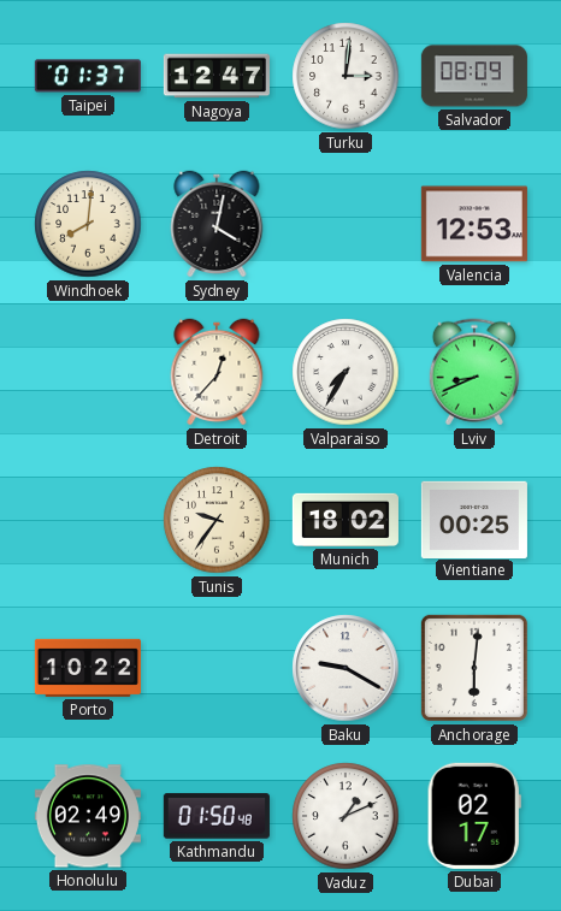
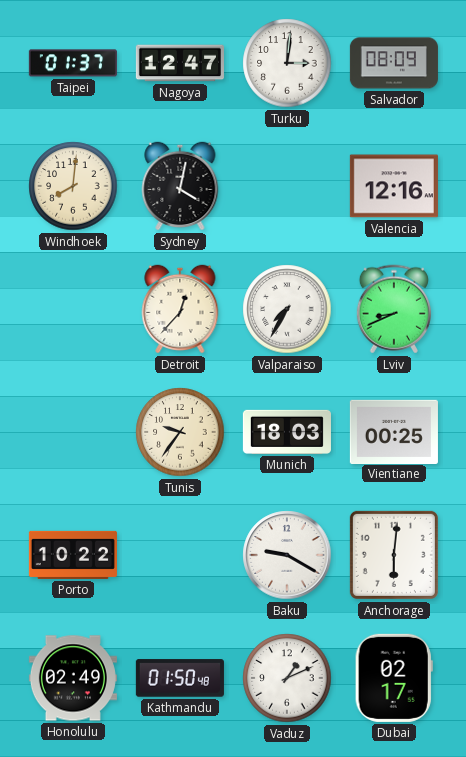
Valencia: 12:53 -> 12:16 (394, 186)
Munich: 18:02 -> 18:03 (287, 432)
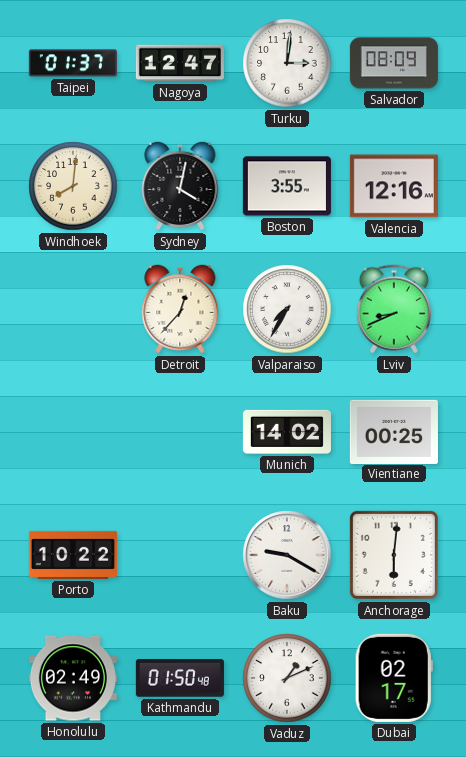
Boston: none -> 3:55 (287, 186)
Tunis: 9:36 -> none (180, 432)
Munich: 18:03 -> 14:02 (287, 432)
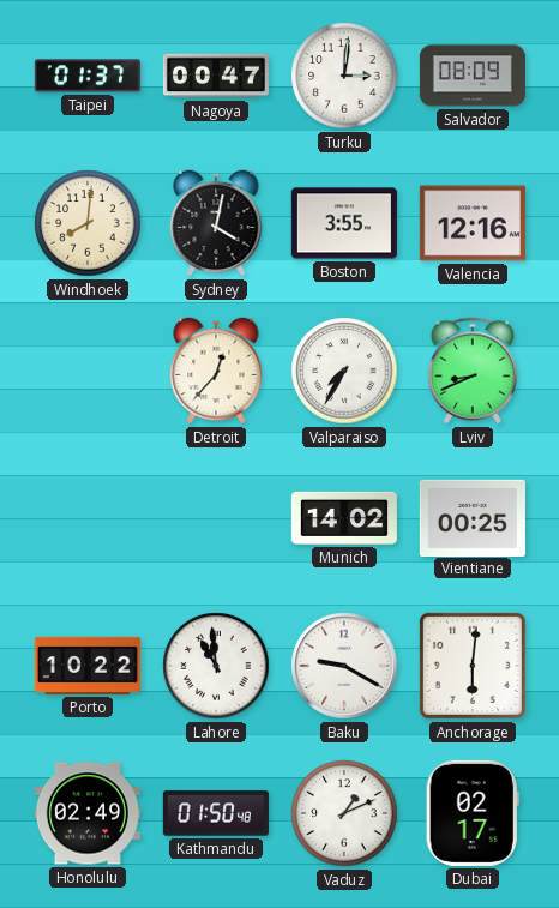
Nagoya: 12:47 -> 00:47 (216, 76)
Lahore: none -> 10:59 (216, 666)
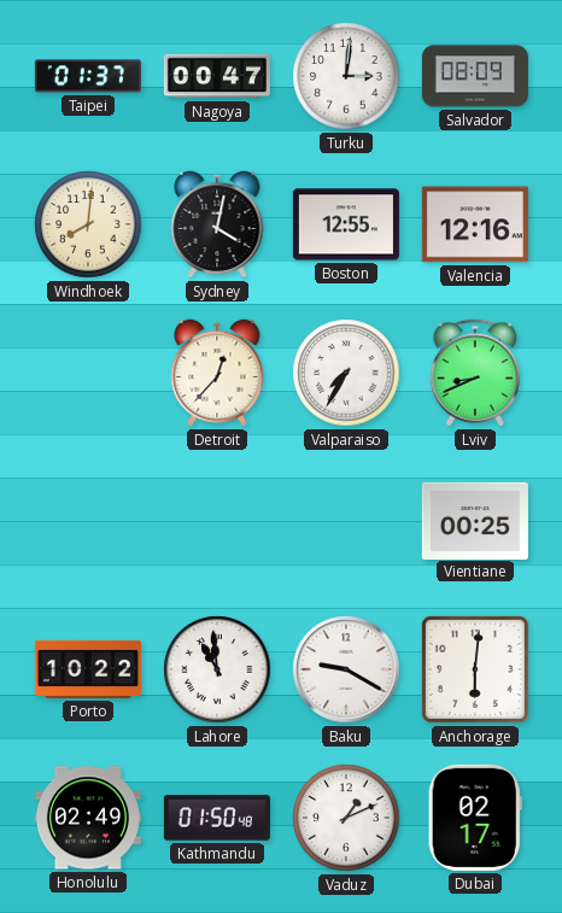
Boston: 3:55 -> 12:55 (346, 224)
Munich: 14:02 -> none (344, 518)
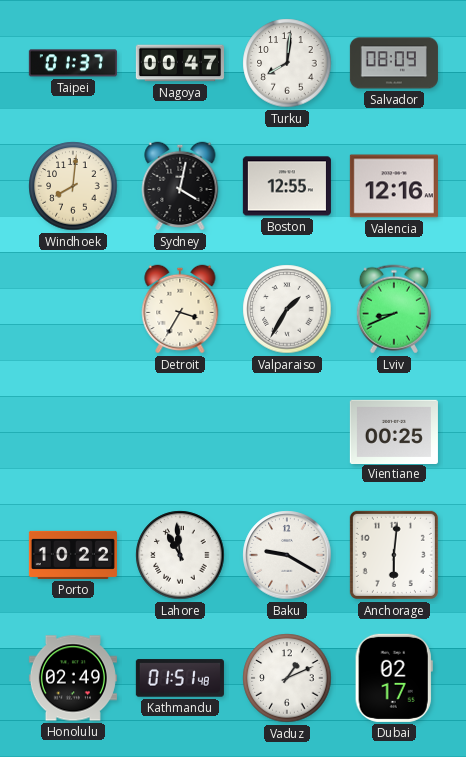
Turku: 3:01 -> 8:01 (287, 63)
Detroit: 12:37 -> 3:35 (180, 309)
Valparaiso: 7:35 -> 1:35 (287, 309)
Kathmandu: 01:50 -> 01:51 (180, 678)
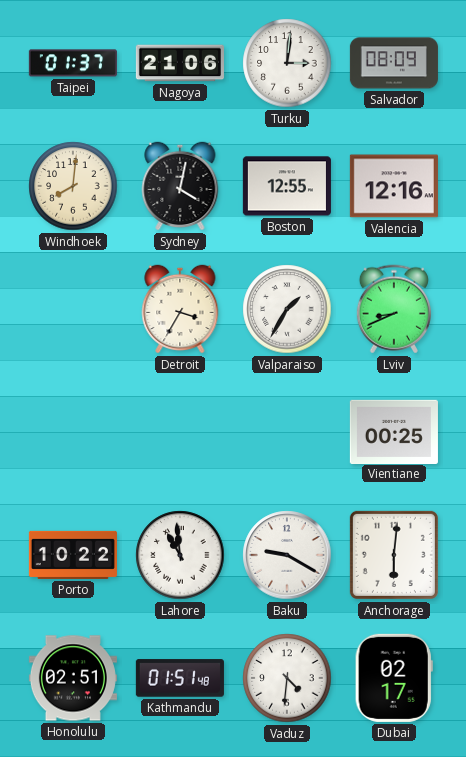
Nagoya: 00:47 -> 21:06 (180, 63)
Turku: 8:01 -> 3:01 (287, 63)
Honolulu: 02:49 -> 02:51 (73, 678)
Vaduz: 1:11 -> 4:31 (287, 678)
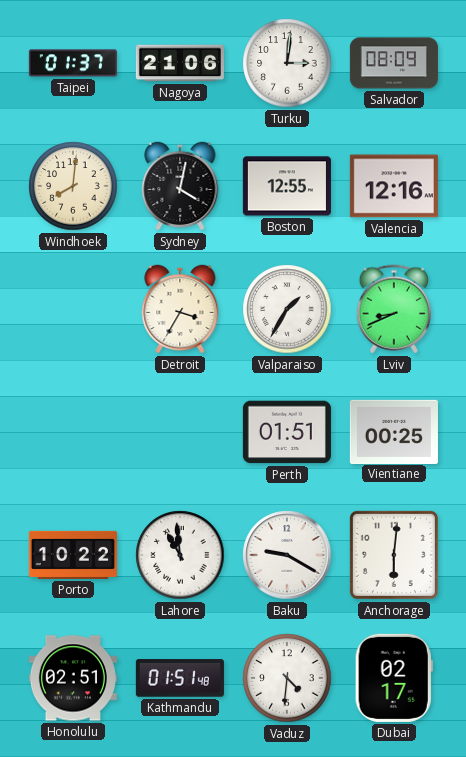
Perth: none -> 01:51 (287, 432)
